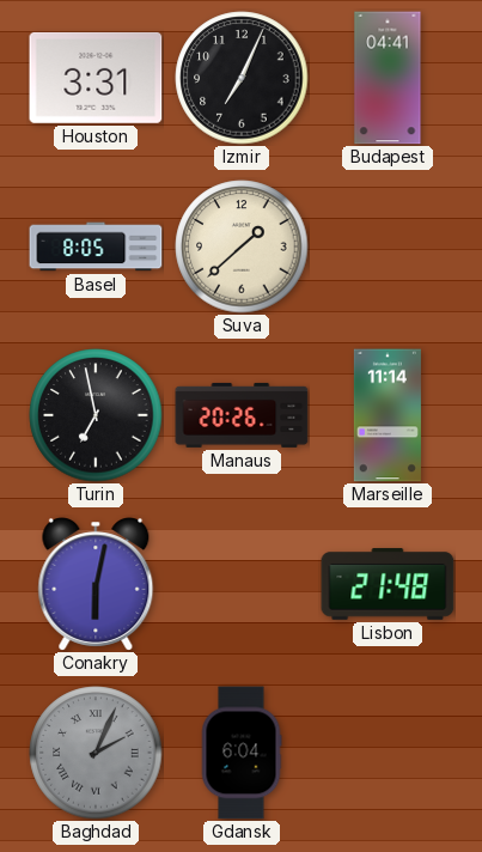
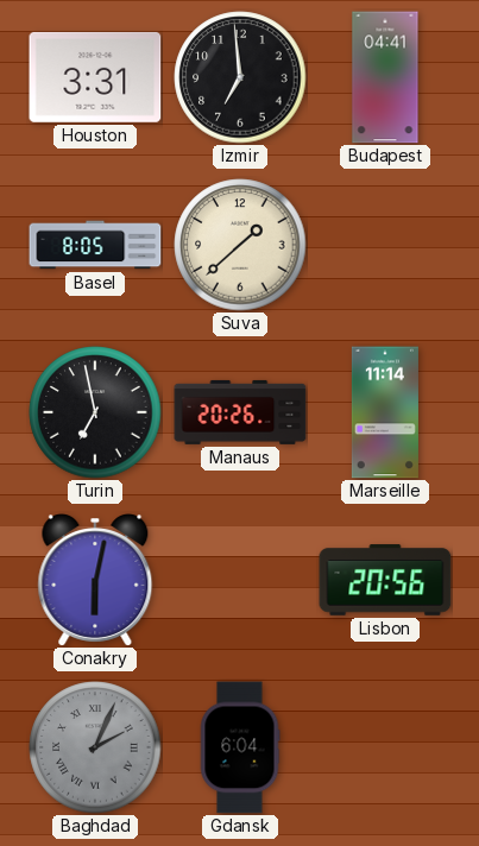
Izmir: 7:04 -> 6:59 (240, 77)
Lisbon: 21:48 -> 20:56 (385, 580)
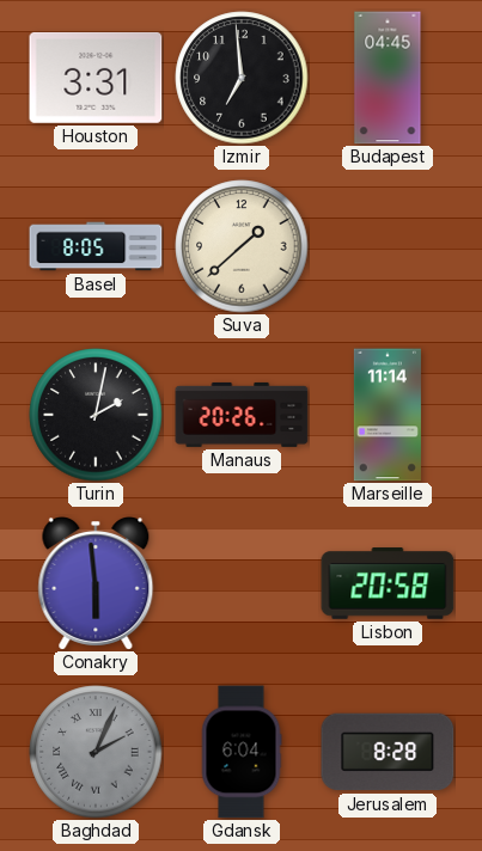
Budapest: 04:41 -> 04:45 (388, 78)
Turin: 6:58 -> 2:02 (96, 415)
Conakry: 6:02 -> 5:59 (96, 584)
Lisbon: 20:56 -> 20:58 (388, 583)
Jerusalem: none -> 8:28 (388, 752)
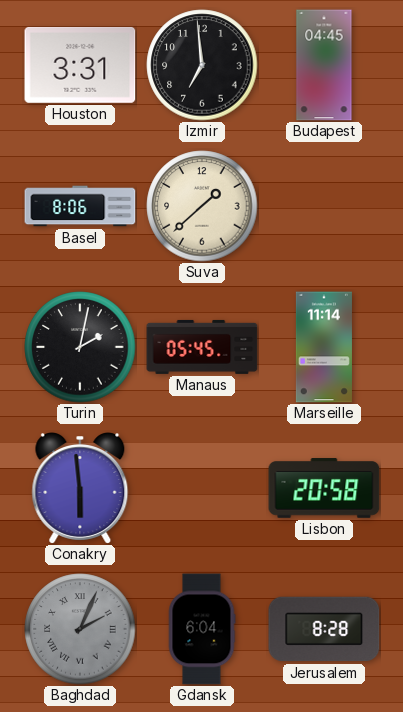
Basel: 8:05 -> 8:06 (80, 206)
Manaus: 20:26 -> 05:45 (202, 347)
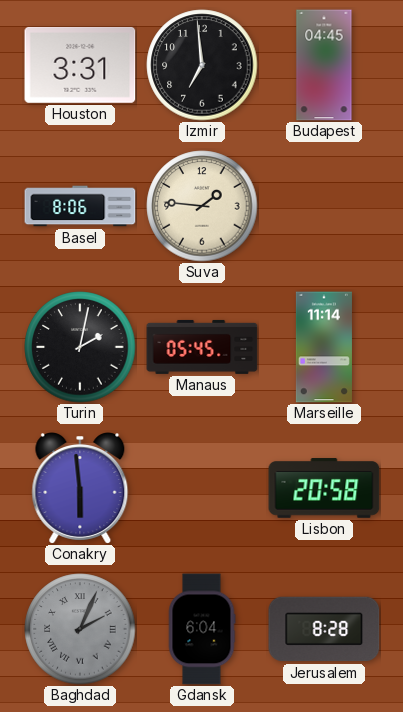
Suva: 1:38 -> 1:46 (202, 206)
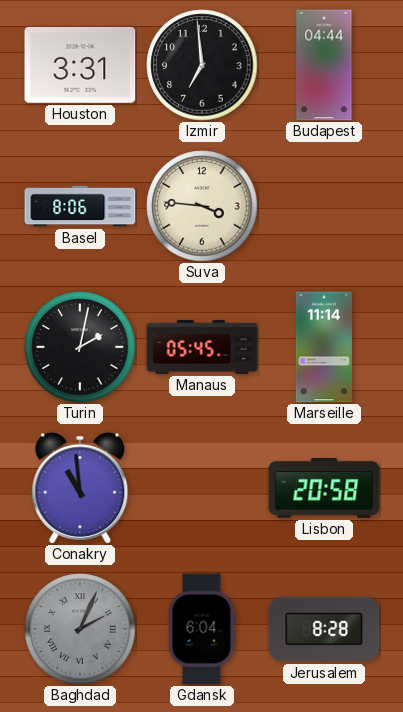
Budapest: 04:45 -> 04:44 (324, 65)
Suva: 1:46 -> 3:46 (202, 206)
Conakry: 5:59 -> 10:59 (80, 489)
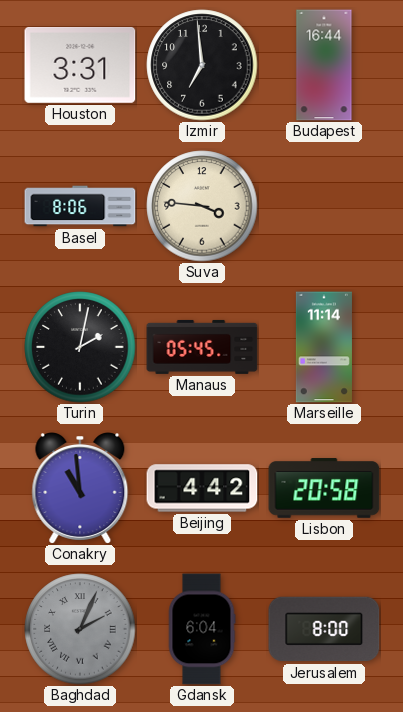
Budapest: 04:44 -> 16:44 (324, 65)
Beijing: none -> 4:42 (202, 488)
Jerusalem: 8:28 -> 8:00 (324, 629)
